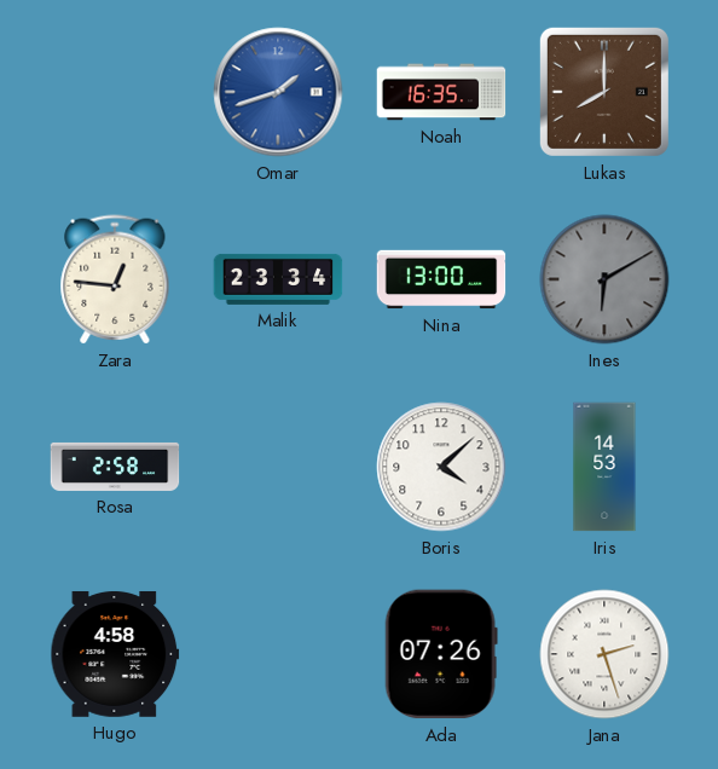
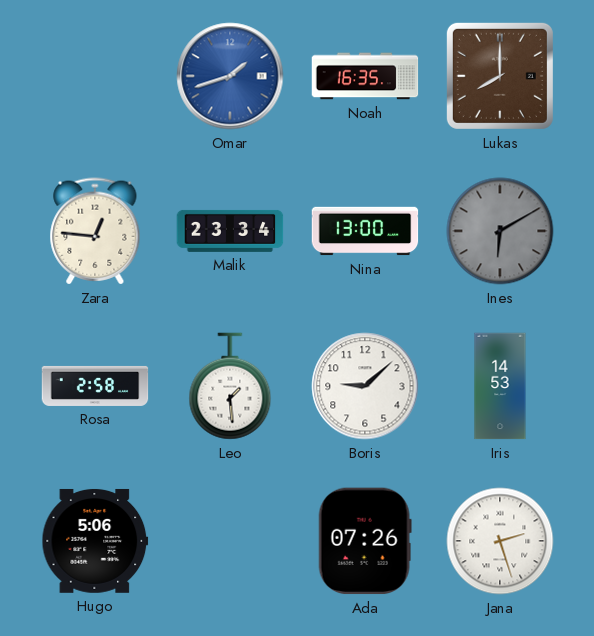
Leo: none -> 1:29 (230, 386)
Boris: 4:08 -> 9:08 (365, 386)
Hugo: 4:58 -> 5:06 (95, 541)
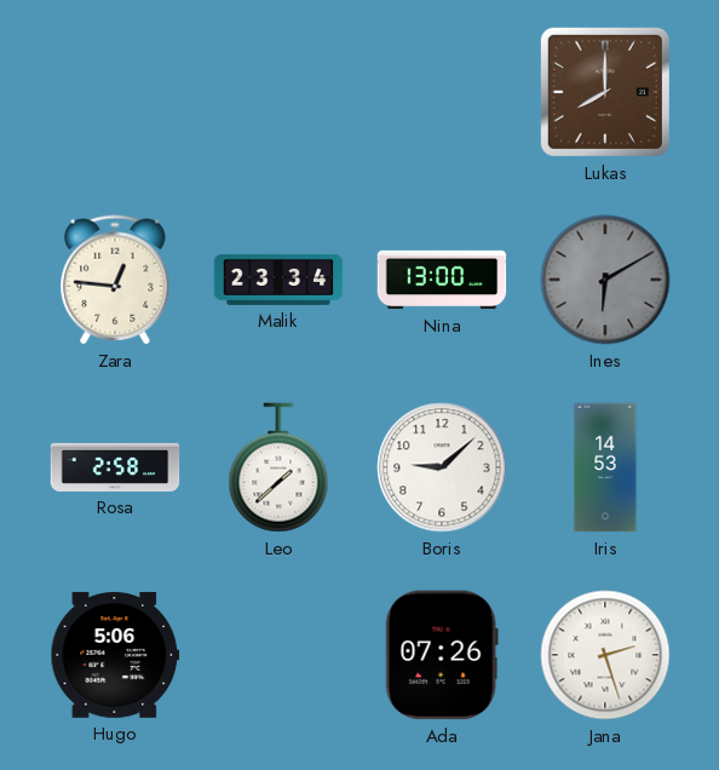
Omar: 1:42 -> none (230, 76)
Noah: 16:35 -> none (365, 76)
Leo: 1:29 -> 1:38 (278, 467)
